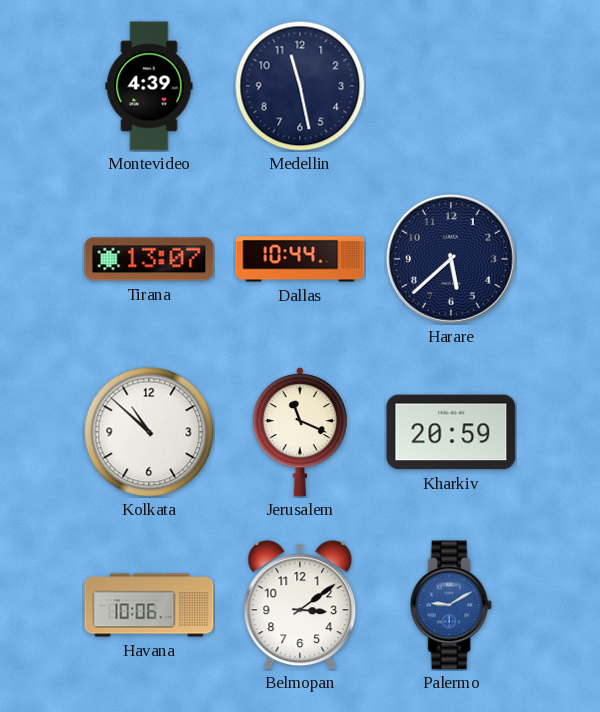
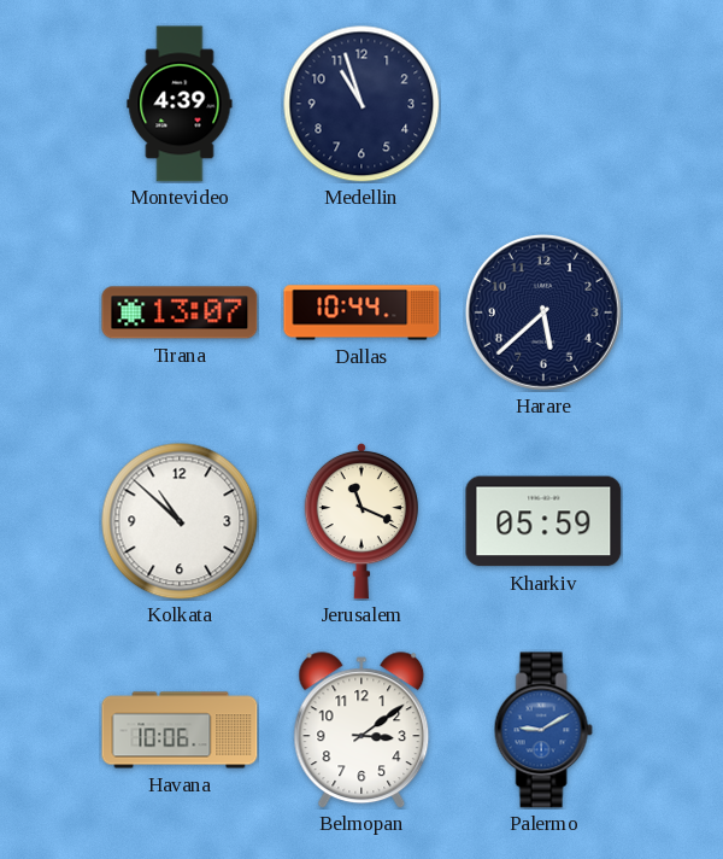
Medellin: 11:28 -> 10:57 (361, 104)
Kharkiv: 20:59 -> 05:59 (543, 521)
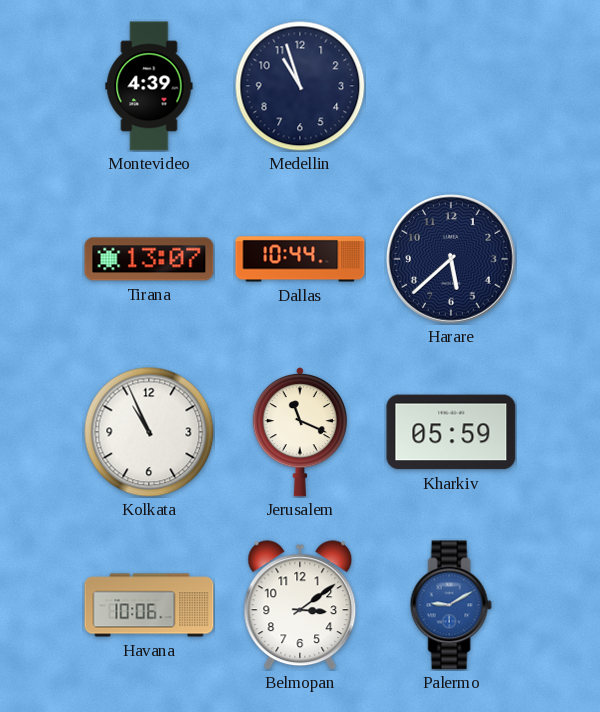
Kolkata: 10:52 -> 10:56 (149, 432)
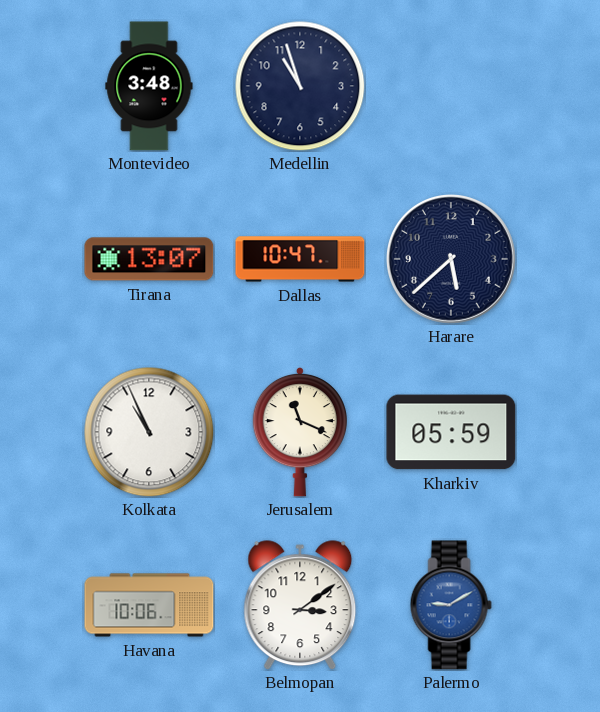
Montevideo: 4:39 -> 3:48 (149, 86)
Dallas: 10:44 -> 10:47 (300, 259)
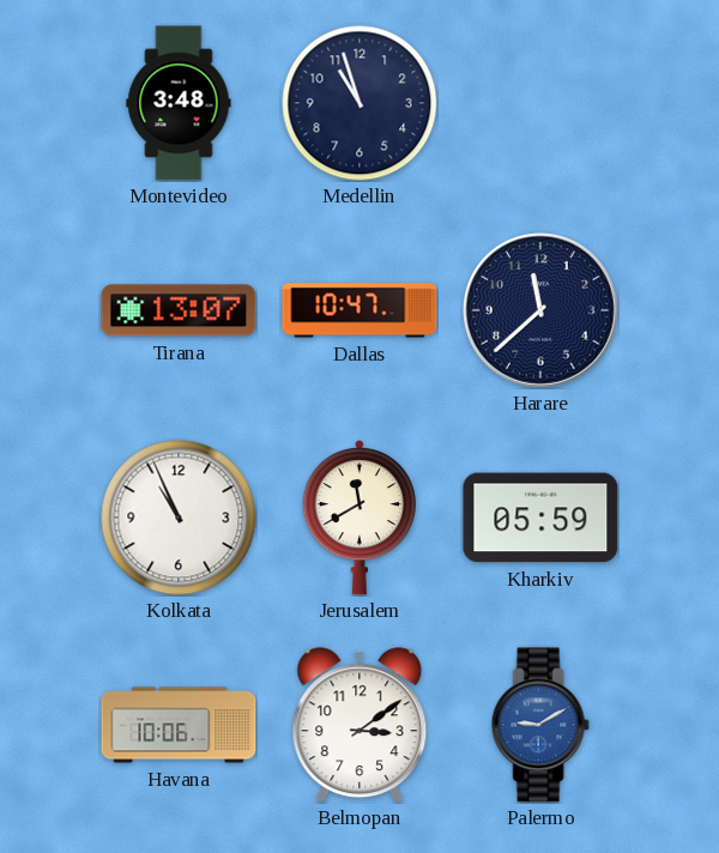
Harare: 5:38 -> 11:38 (542, 311)
Jerusalem: 11:19 -> 11:40 (358, 518)
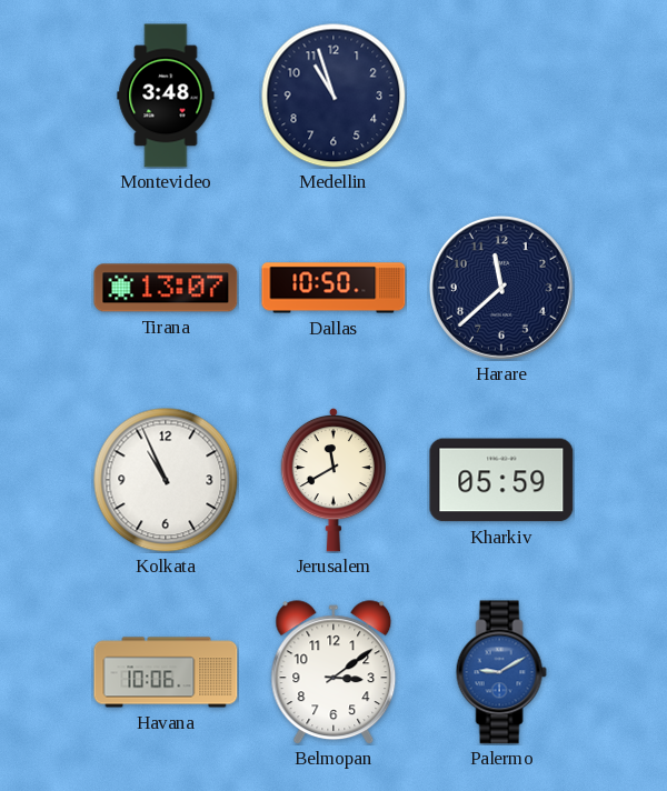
Dallas: 10:47 -> 10:50 (333, 288)
